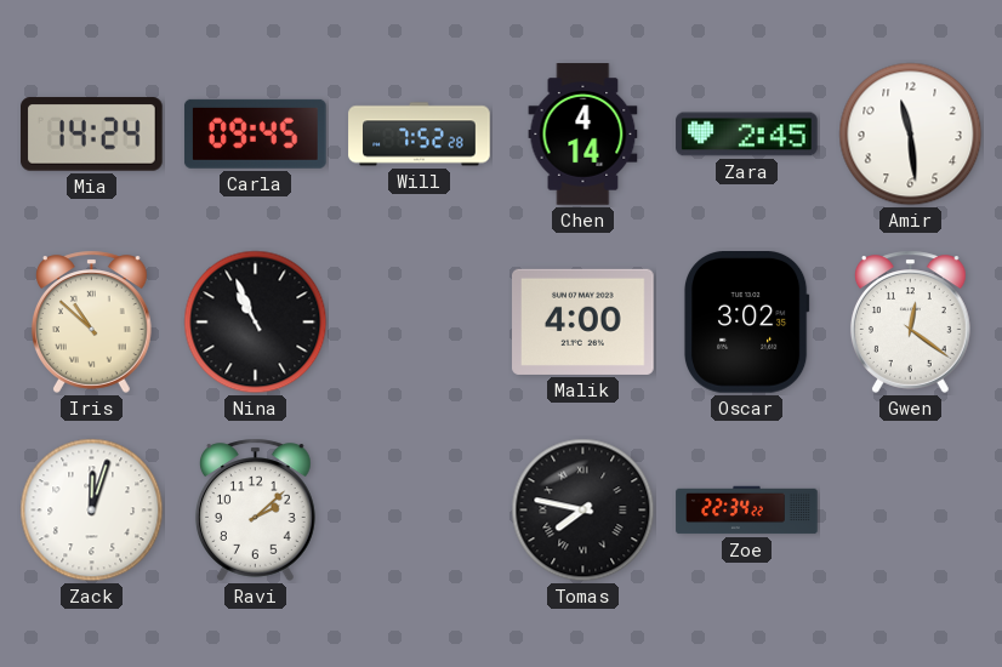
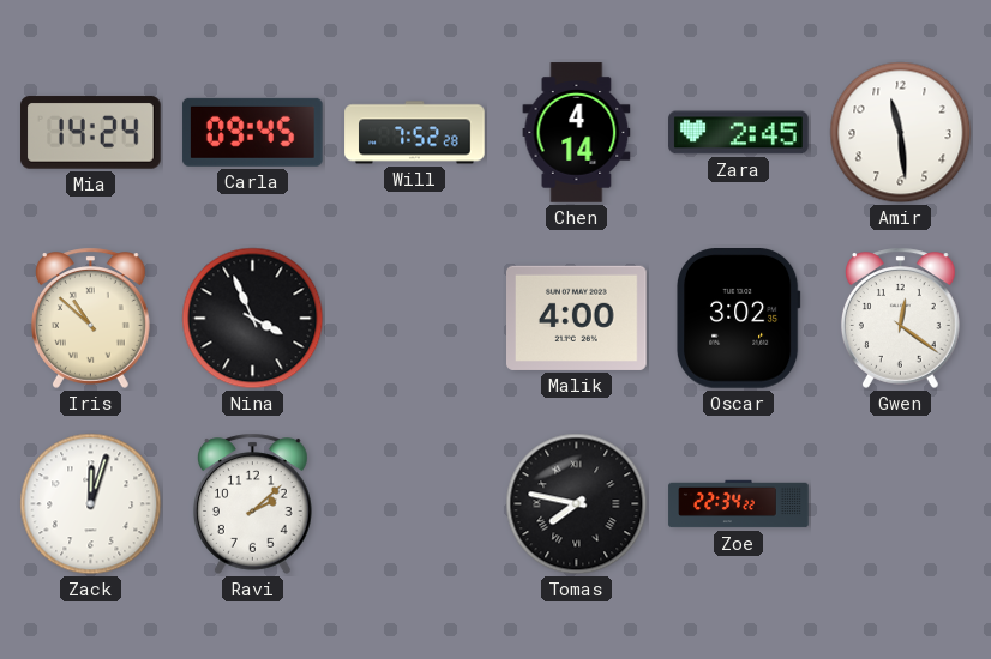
Nina: 10:56 -> 3:56 (253, 319)
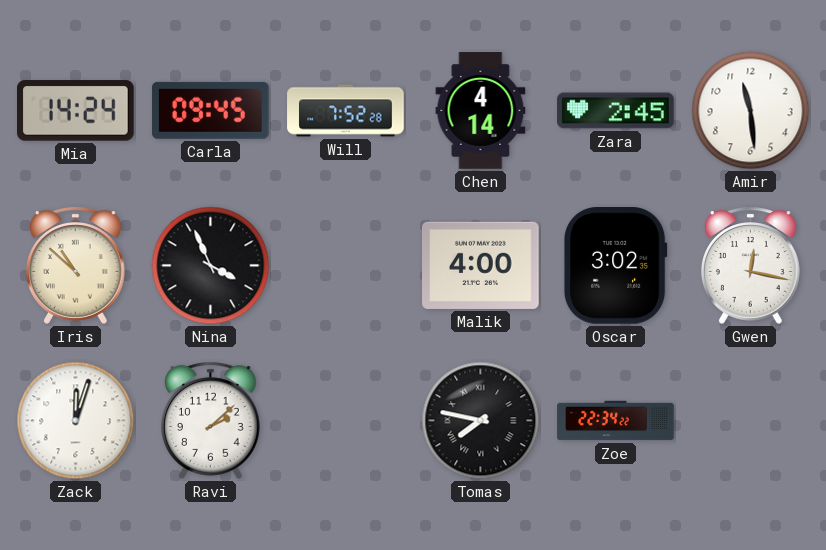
Gwen: 12:21 -> 12:17 (750, 265)
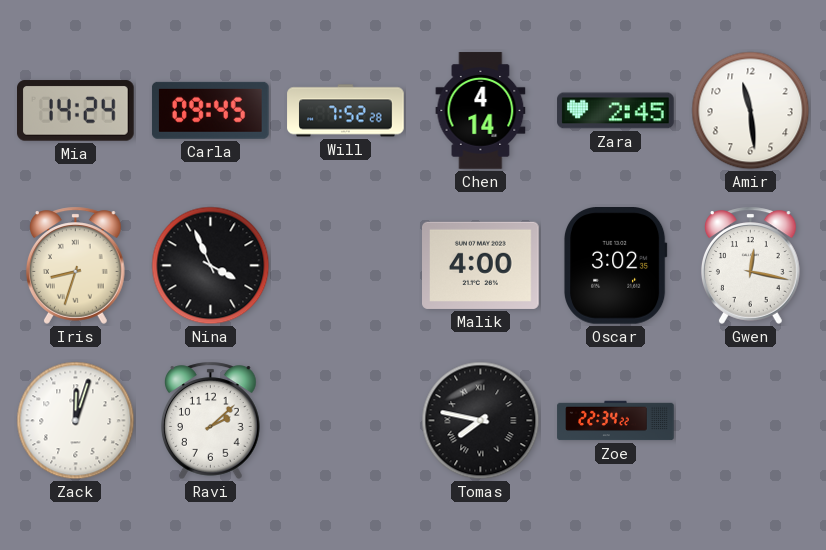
Iris: 10:52 -> 8:33 (75, 265)
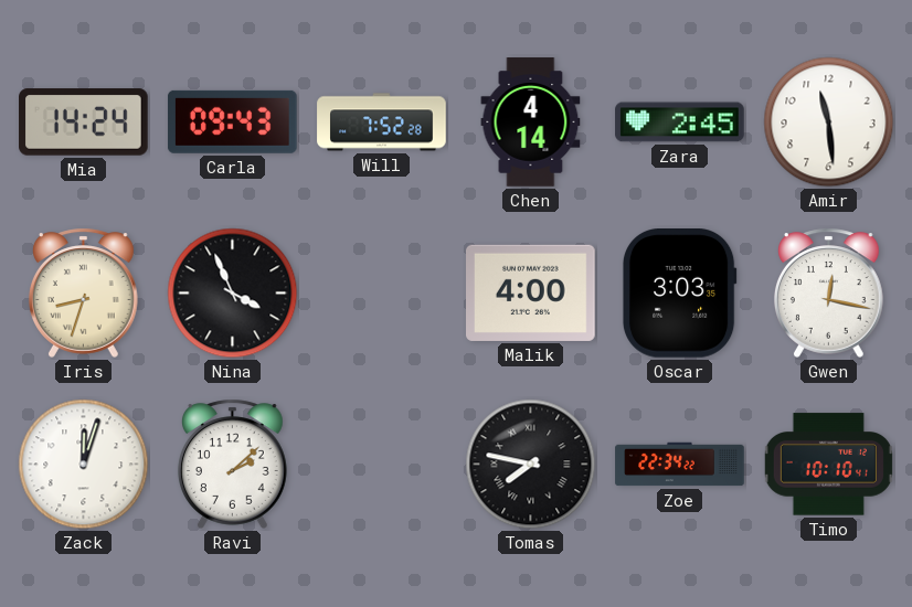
Carla: 09:45 -> 09:43 (232, 121)
Oscar: 3:02 -> 3:03 (679, 294)
Timo: none -> 10:10 (828, 465)
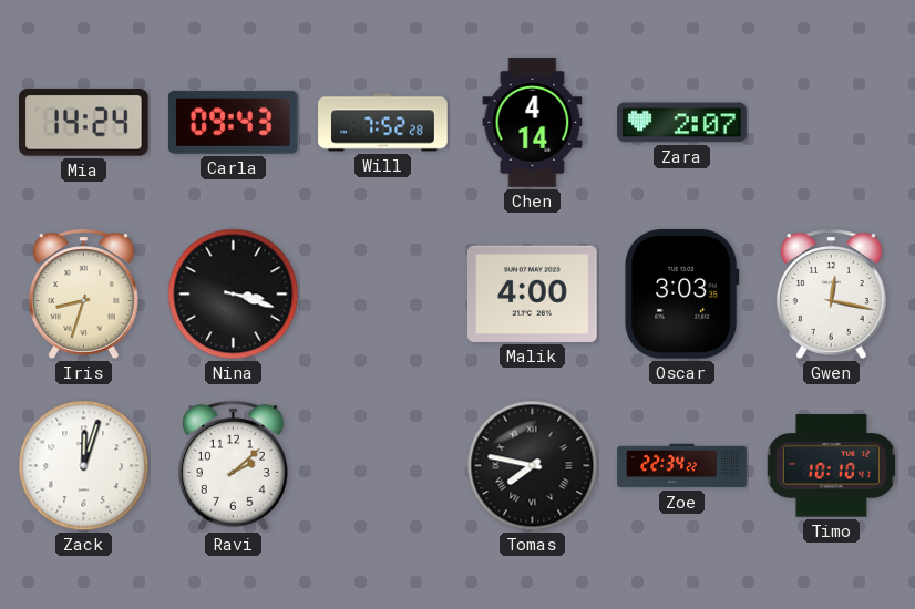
Zara: 2:45 -> 2:07 (682, 123)
Amir: 11:29 -> none (829, 123)
Nina: 3:56 -> 3:18 (234, 295)
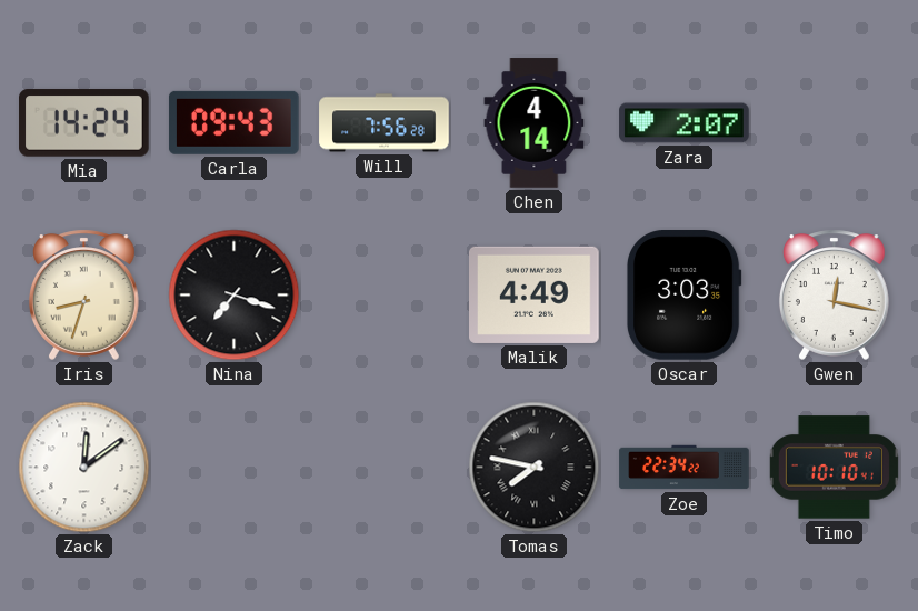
Will: 7:52 -> 7:56 (385, 123)
Nina: 3:18 -> 7:18 (235, 296)
Malik: 4:00 -> 4:49 (535, 294)
Zack: 12:03 -> 12:09 (84, 468)
Ravi: 2:08 -> none (233, 465)
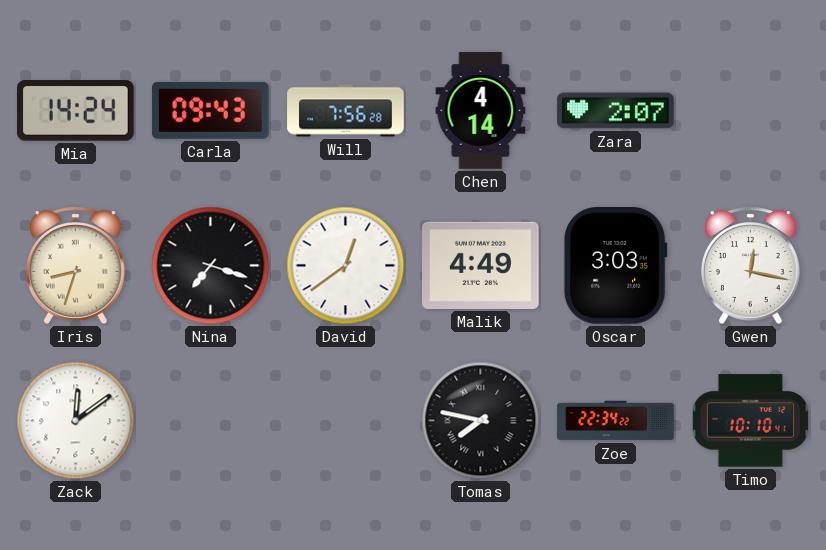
David: none -> 12:39 (346, 266)
